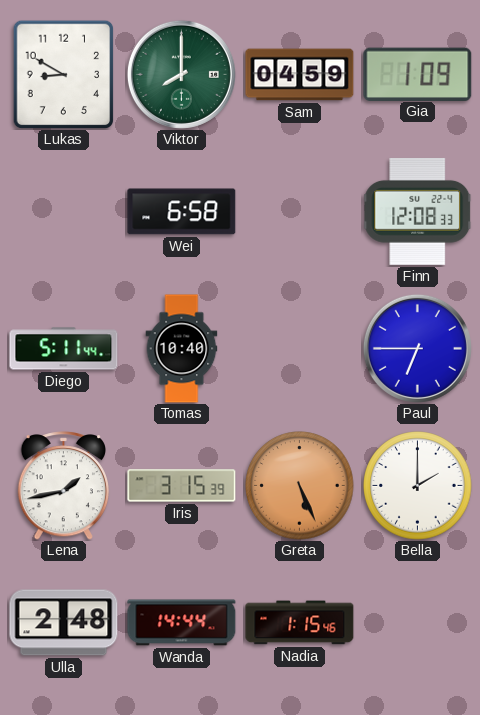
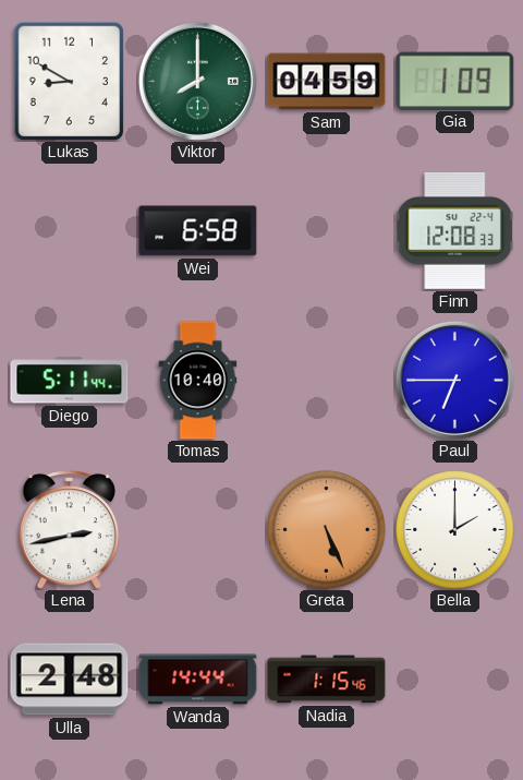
Lena: 1:43 -> 2:43 (69, 530)
Iris: 3:15 -> none (182, 486)
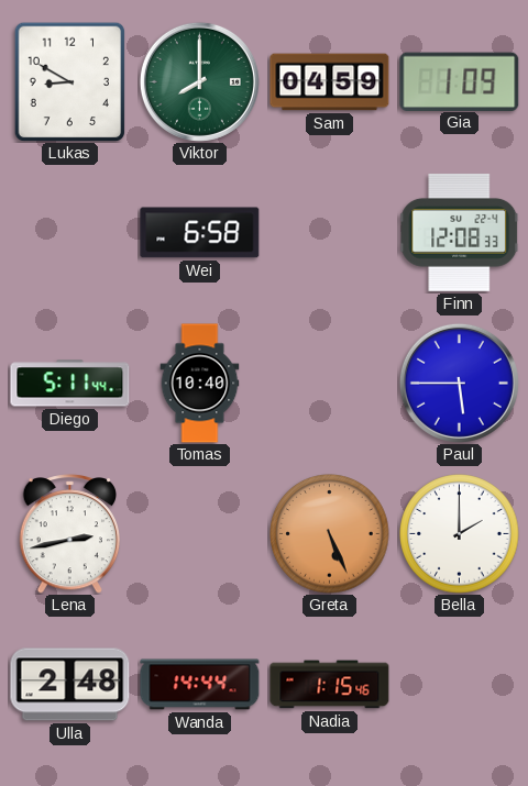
Paul: 6:45 -> 5:45 (459, 383)
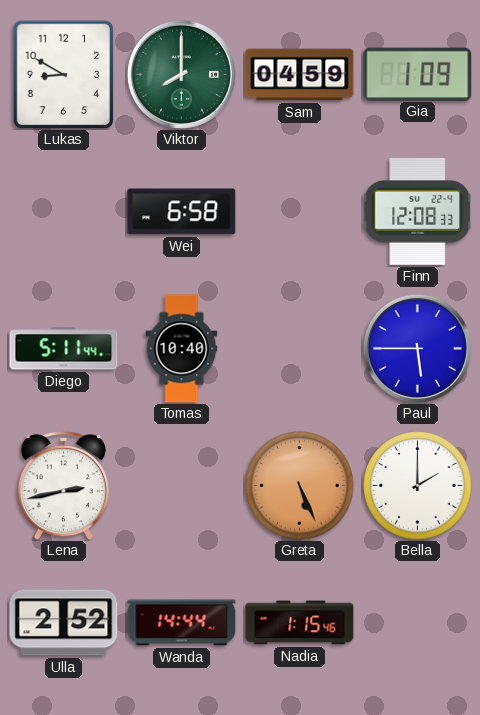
Ulla: 2:48 -> 2:52 (64, 623)
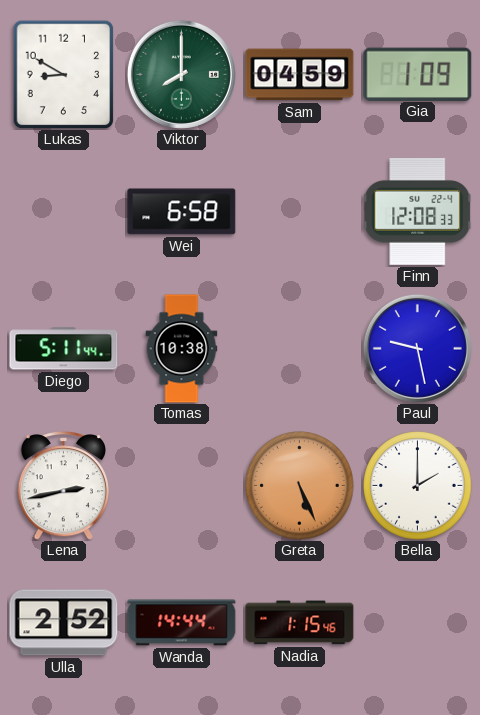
Tomas: 10:40 -> 10:38 (182, 349)
Paul: 5:45 -> 9:28 (417, 348)
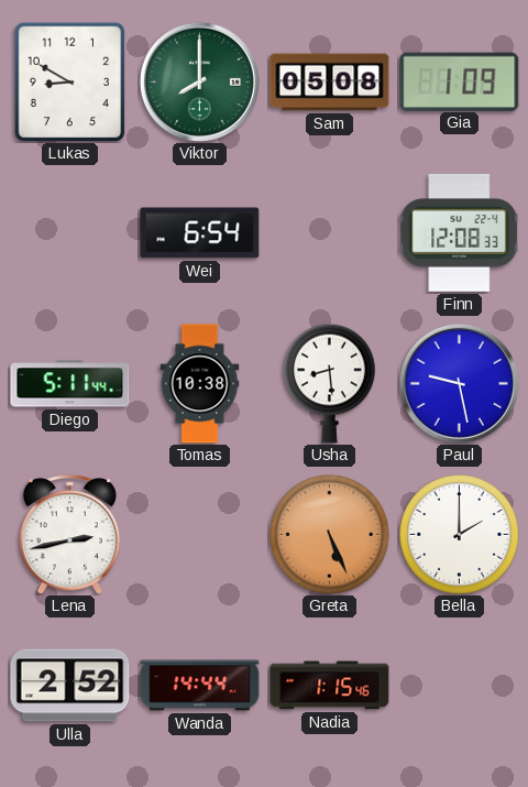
Sam: 04:59 -> 05:08 (330, 83)
Wei: 6:58 -> 6:54 (200, 233)
Usha: none -> 8:29 (330, 383)
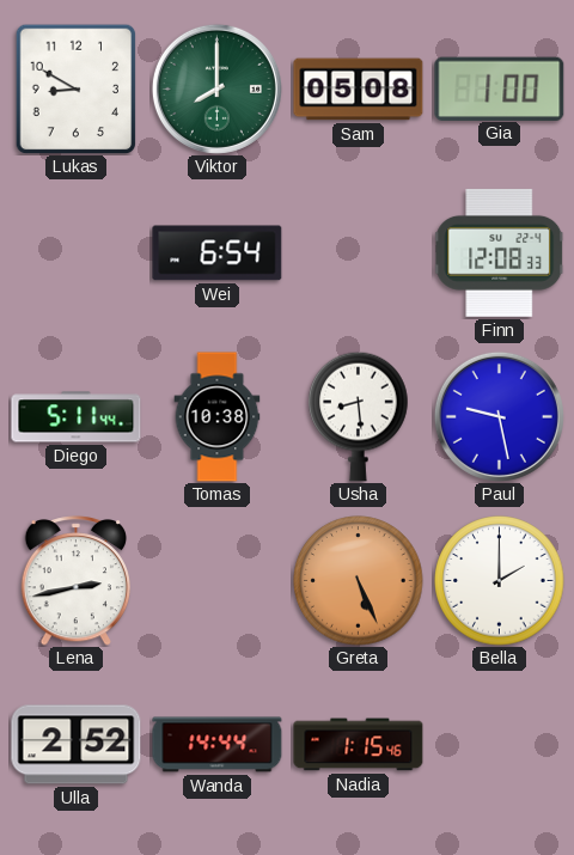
Gia: 1:09 -> 1:00 (500, 88)
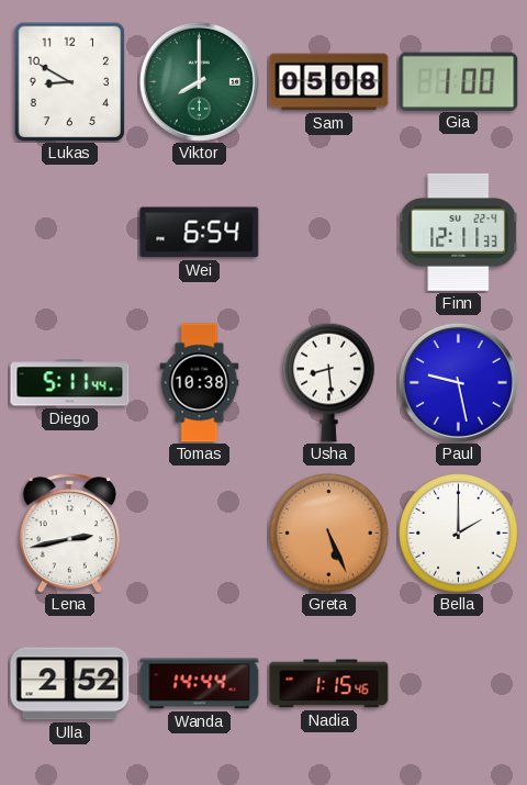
Finn: 12:08 -> 12:11 (459, 232)
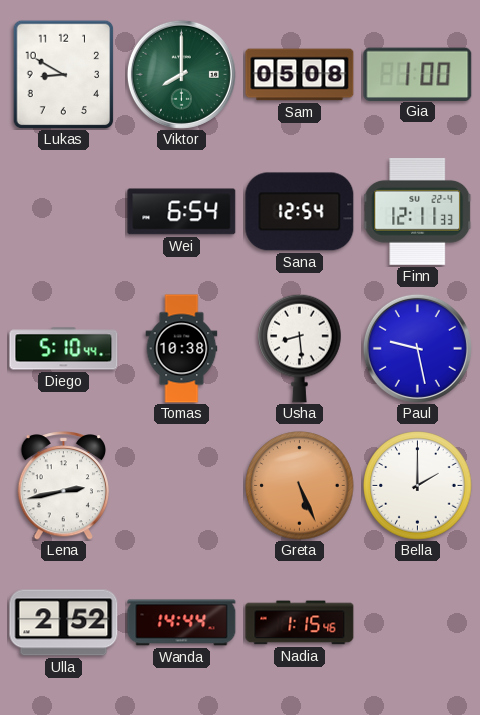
Sana: none -> 12:54 (300, 212)
Diego: 5:11 -> 5:10 (64, 349)
